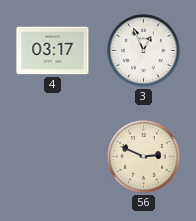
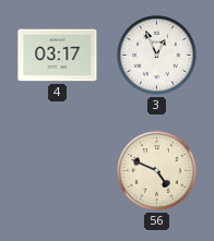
56: 2:49 -> 4:49 (157, 171)
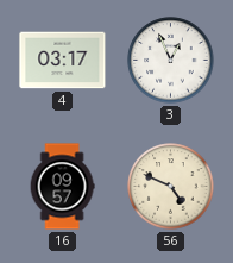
16: none -> 09:57 (62, 187)
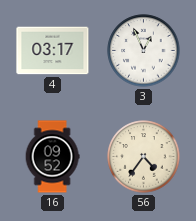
16: 09:57 -> 09:52 (52, 157)
56: 4:49 -> 4:36 (144, 157)
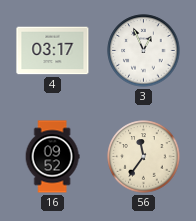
56: 4:36 -> 11:36 (144, 157)
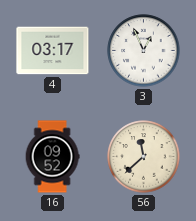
56: 11:36 -> 11:38 (144, 157)
